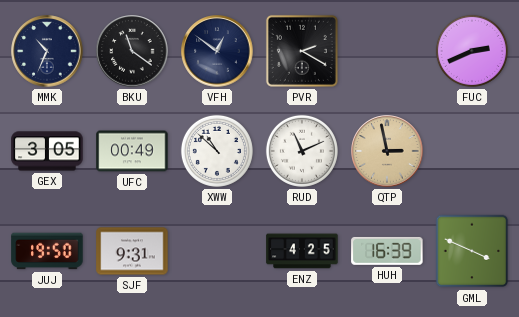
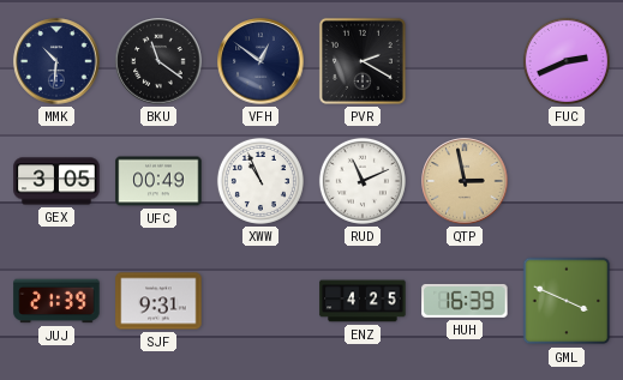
MMK: 10:34 -> 10:31 (56, 61)
XWW: 10:52 -> 10:56 (260, 181)
JUJ: 19:50 -> 21:39 (56, 301)
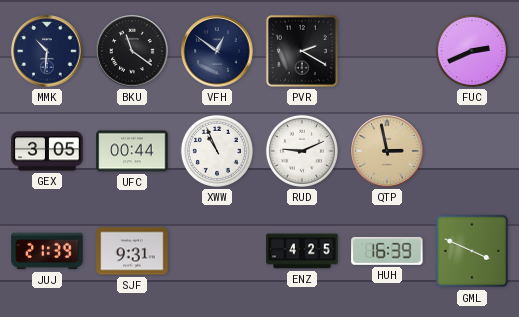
UFC: 00:49 -> 00:44 (132, 151)
RUD: 11:11 -> 9:11 (302, 151)
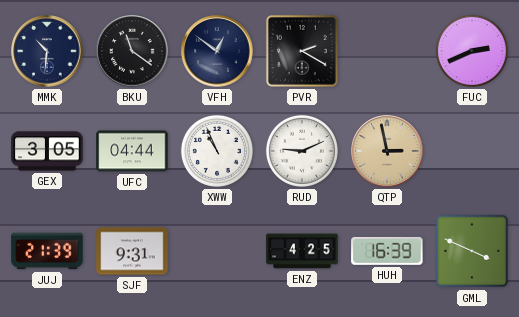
UFC: 00:44 -> 04:44 (132, 151)
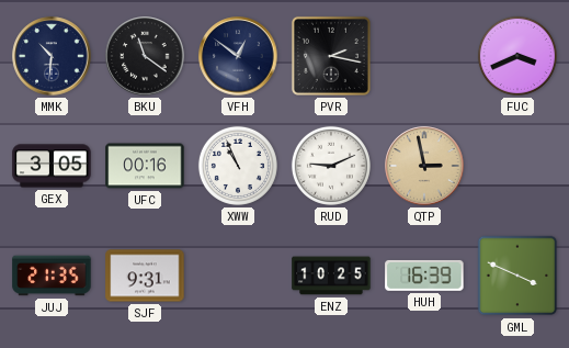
PVR: 2:20 -> 2:17 (331, 56)
FUC: 2:41 -> 3:41 (517, 56)
UFC: 04:44 -> 00:16 (145, 166)
JUJ: 21:39 -> 21:35 (52, 276)
ENZ: 4:25 -> 10:25 (331, 276)
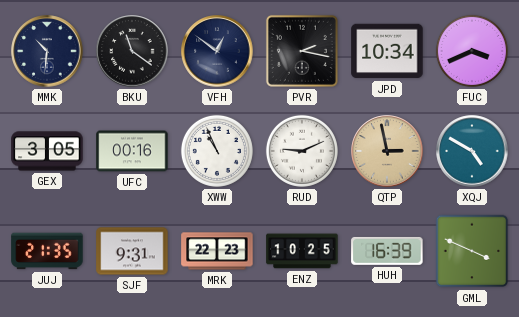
JPD: none -> 10:34 (387, 51)
XQJ: none -> 4:50 (472, 151)
MRK: none -> 22:23 (217, 251)
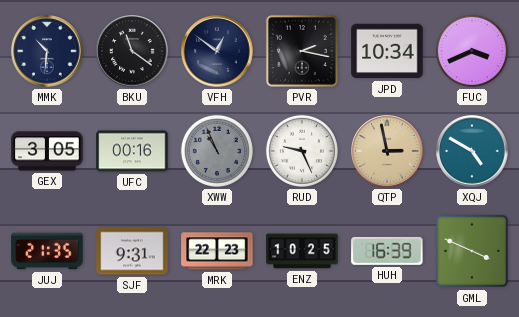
XWW dial: white -> grey (217, 151)
RUD: 9:11 -> 9:26 (302, 151)
